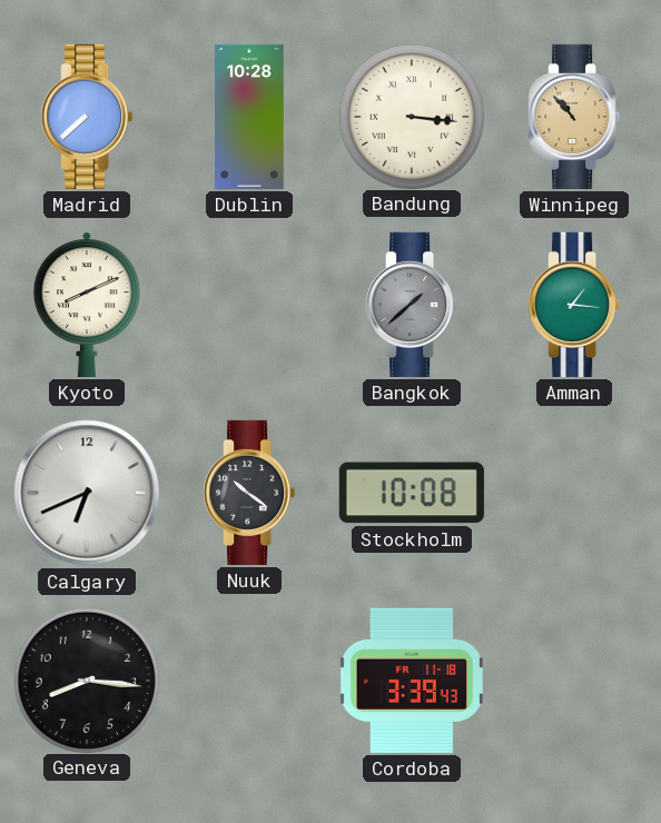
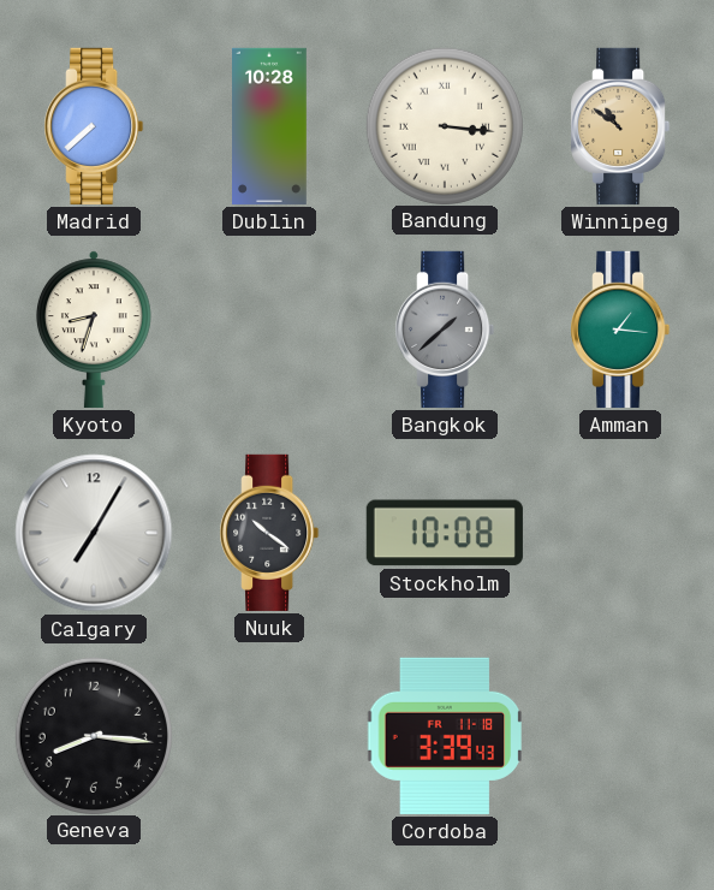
Winnipeg: 10:53 -> 10:51 (620, 126)
Kyoto: 8:11 -> 8:33 (94, 330)
Calgary: 6:41 -> 7:05 (94, 533)
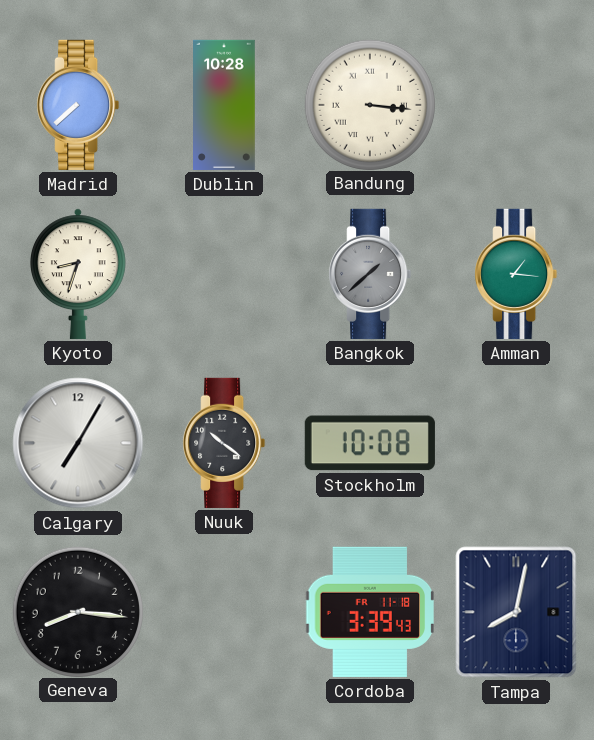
Winnipeg: 10:51 -> none (620, 126)
Tampa: none -> 8:02 (516, 612)
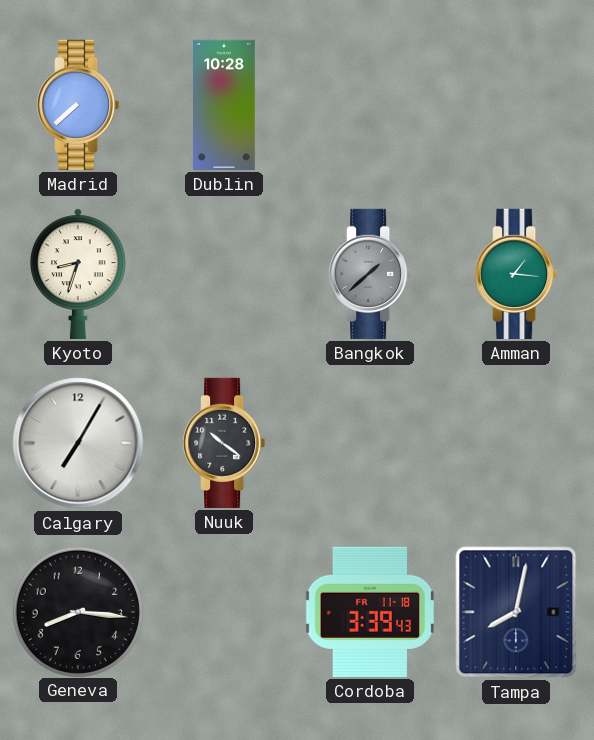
Bandung: 3:16 -> none (369, 104)
Stockholm: 10:08 -> none (370, 443)
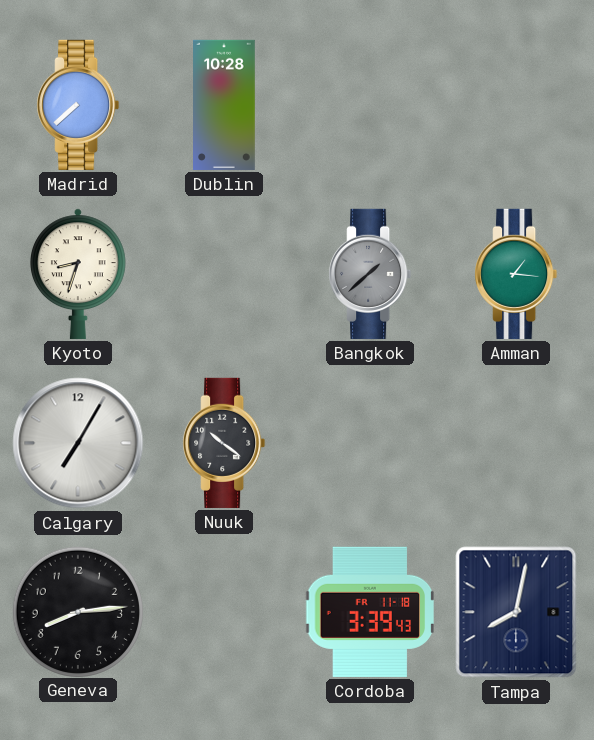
Geneva: 8:16 -> 8:14 (77, 611)
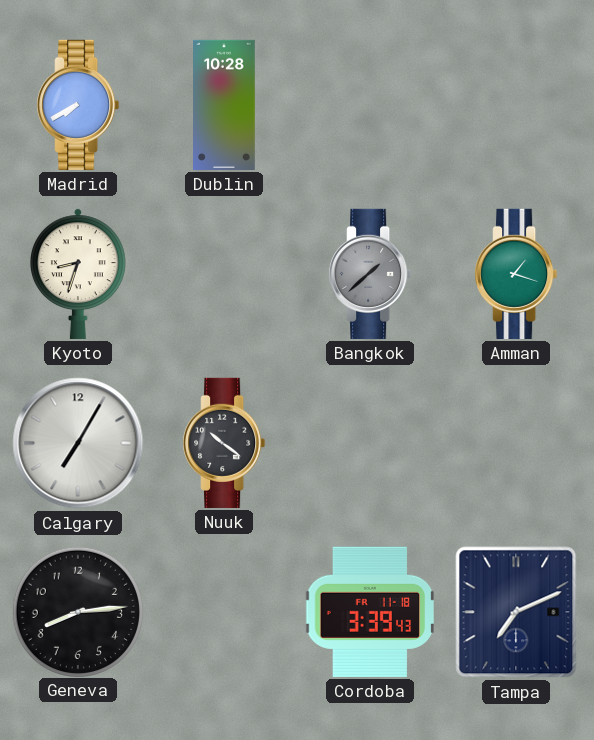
Madrid: 7:38 -> 7:40 (78, 105)
Amman: 1:16 -> 1:18 (516, 274)
Tampa: 8:02 -> 7:11 (516, 612)
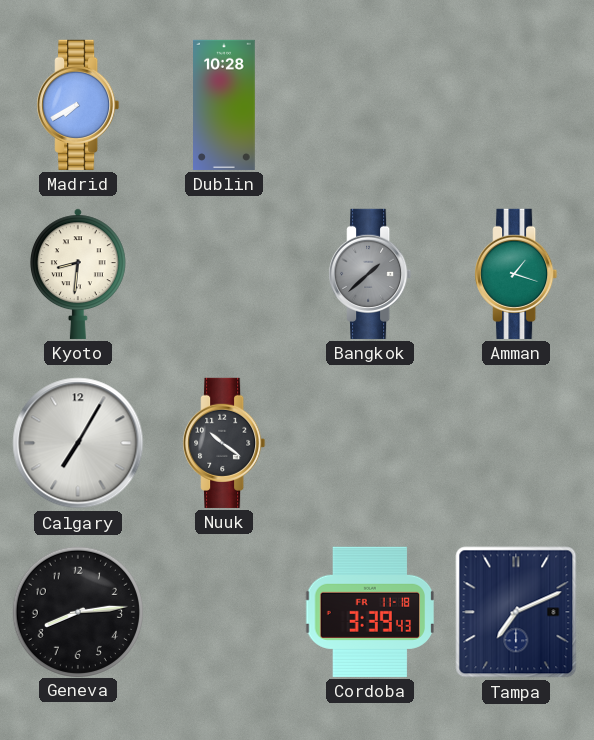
Kyoto: 8:33 -> 8:31 (78, 274)
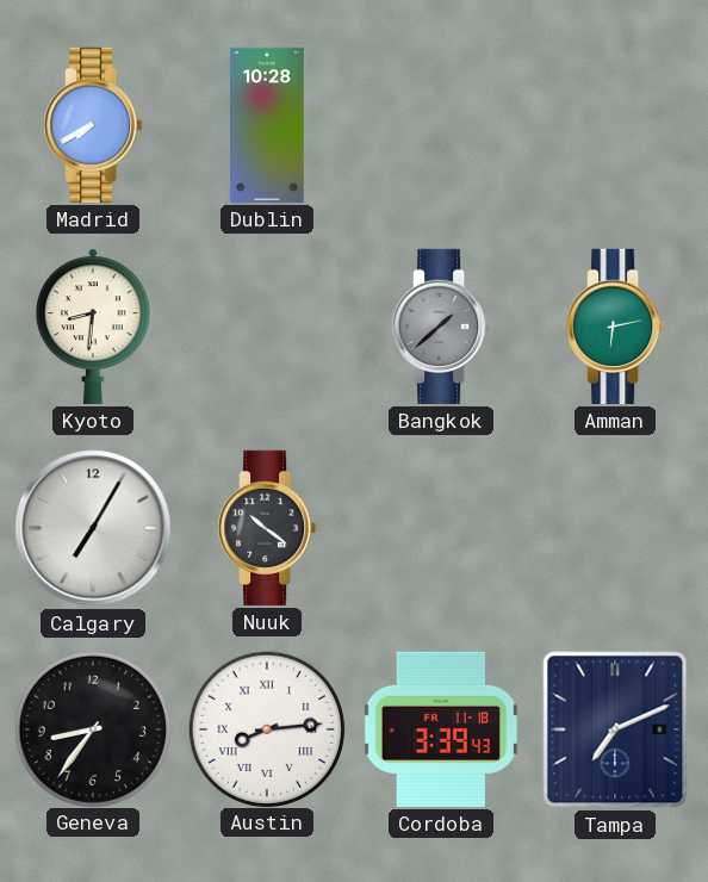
Amman: 1:18 -> 6:13 (615, 327)
Geneva: 8:14 -> 8:36 (92, 728)
Austin: none -> 8:14 (266, 728)
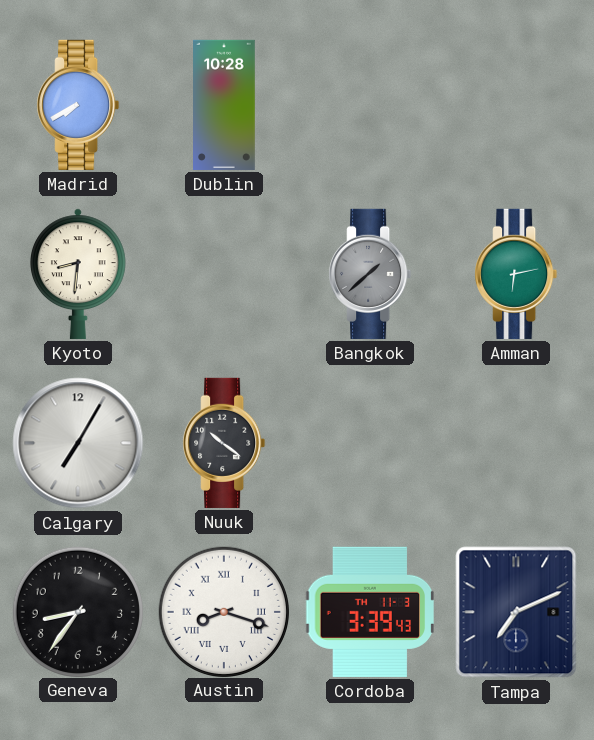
Austin: 8:14 -> 8:18 (223, 611)
Cordoba date: FR 11-18 -> TH 11-3 (370, 612)
